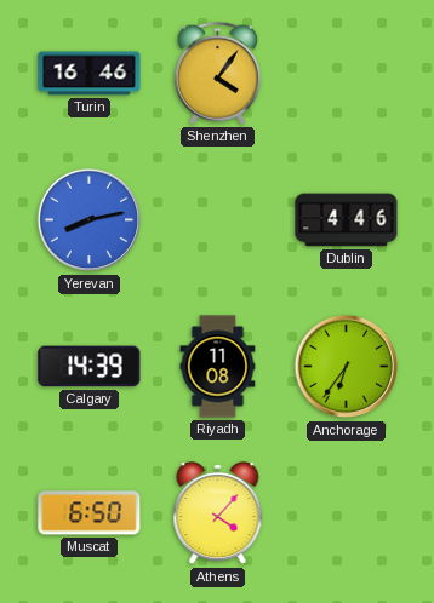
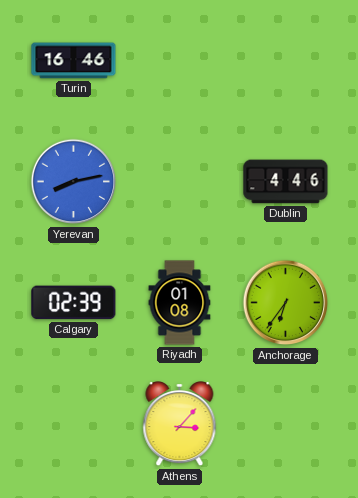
Shenzhen: 4:06 -> none (217, 73)
Calgary: 14:39 -> 02:39 (74, 303)
Riyadh: 11:08 -> 01:08 (180, 303)
Muscat: 6:50 -> none (90, 513)
Athens: 4:07 -> 3:07 (180, 425)
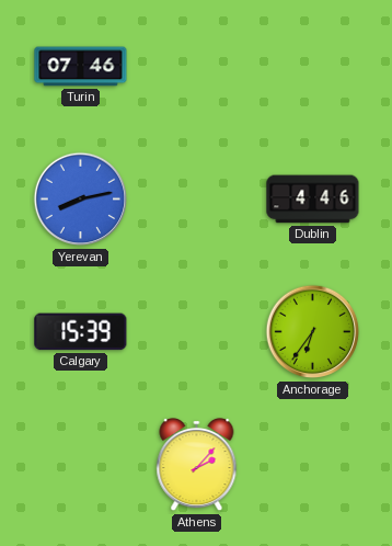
Turin: 16:46 -> 07:46 (81, 67)
Calgary: 02:39 -> 15:39 (81, 332)
Riyadh: 01:08 -> none (180, 303)
Athens: 3:07 -> 2:07 (197, 466)
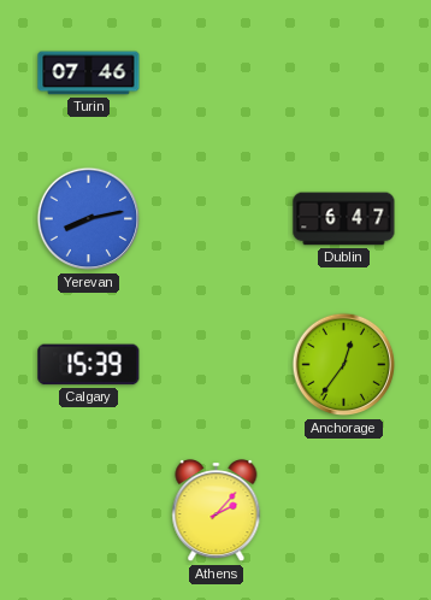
Dublin: 4:46 -> 6:47 (344, 219)
Anchorage: 6:36 -> 12:36 (344, 365)
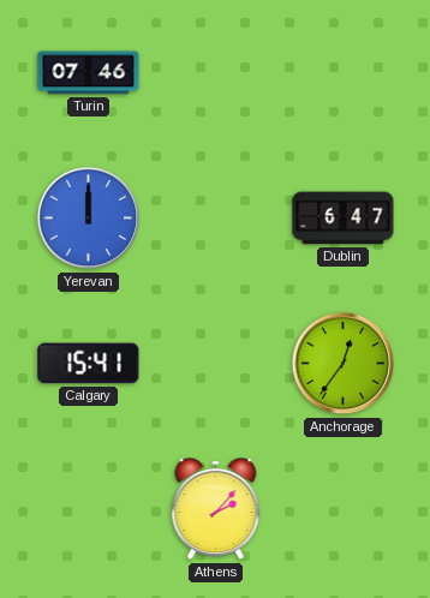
Yerevan: 8:13 -> 12:00 (89, 219)
Calgary: 15:39 -> 15:41 (89, 364)
